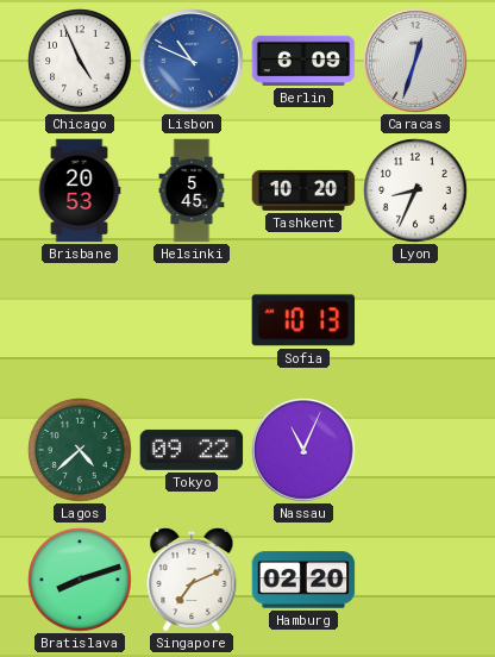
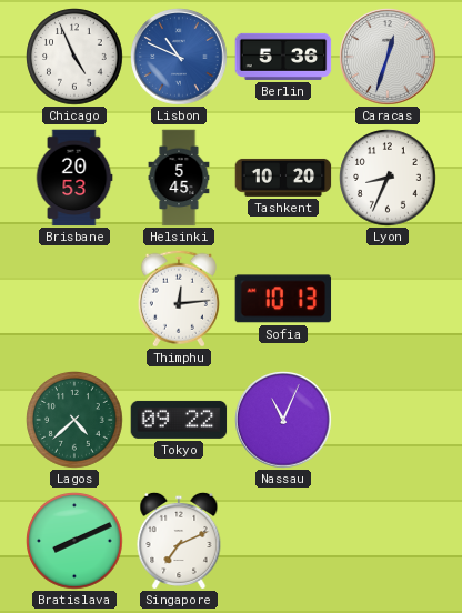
Berlin: 6:09 -> 5:36 (283, 57)
Thimphu: none -> 12:14 (179, 299)
Bratislava: 8:12 -> 8:11 (74, 541)
Hamburg: 02:20 -> none (303, 580)
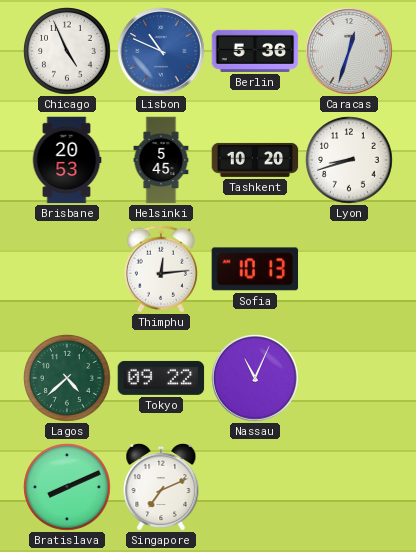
Lyon: 8:34 -> 8:42 (349, 160)
